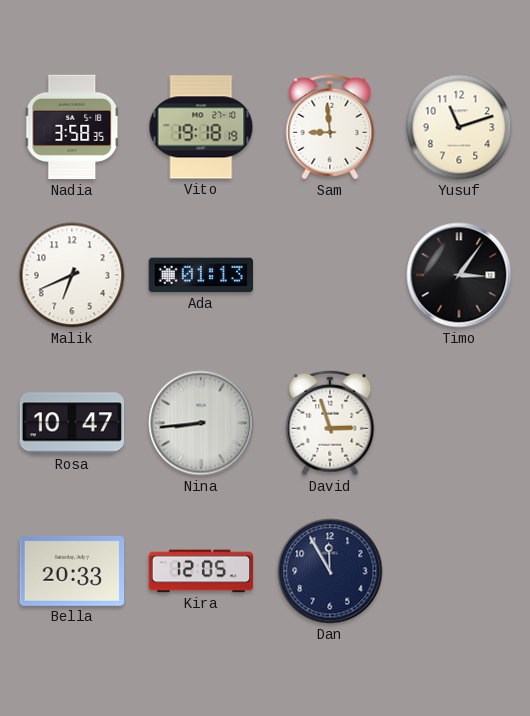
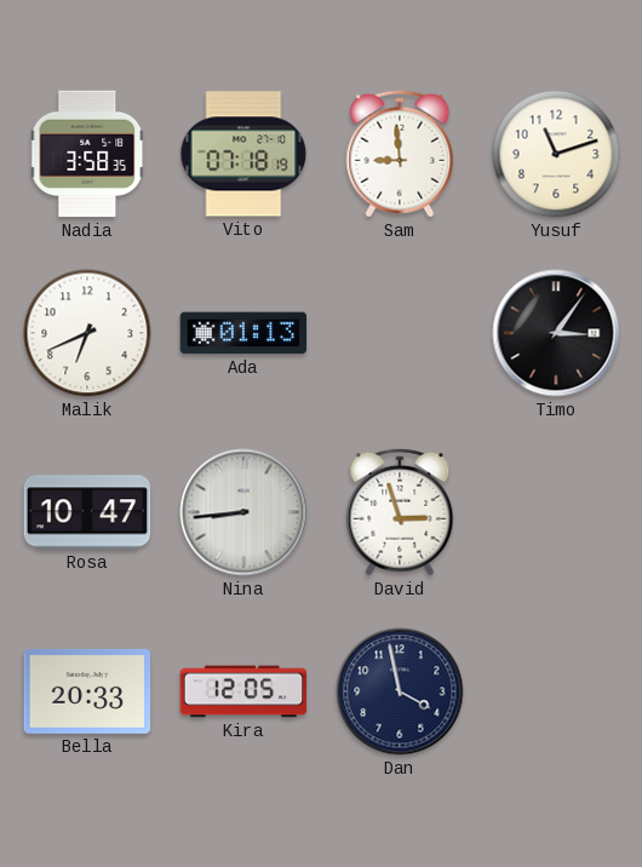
Vito: 19:18 -> 07:18 (243, 154)
Dan: 11:55 -> 3:58 (400, 691)
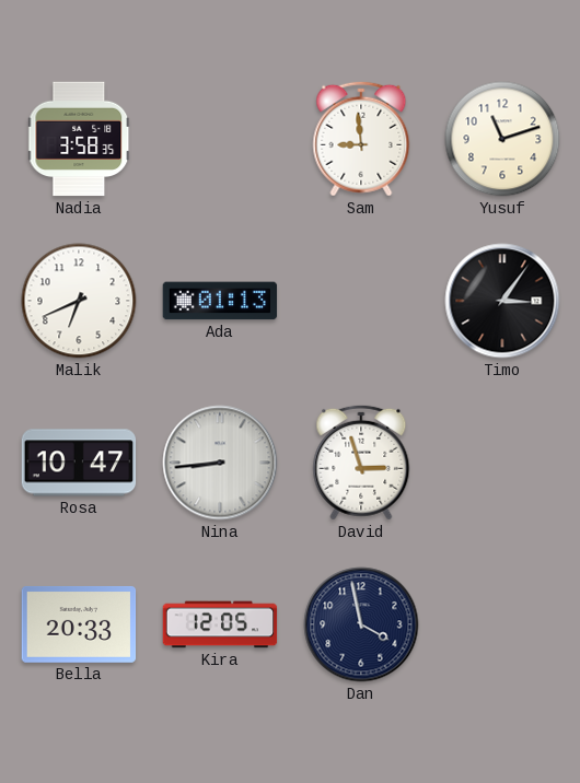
Vito: 07:18 -> none (243, 154)
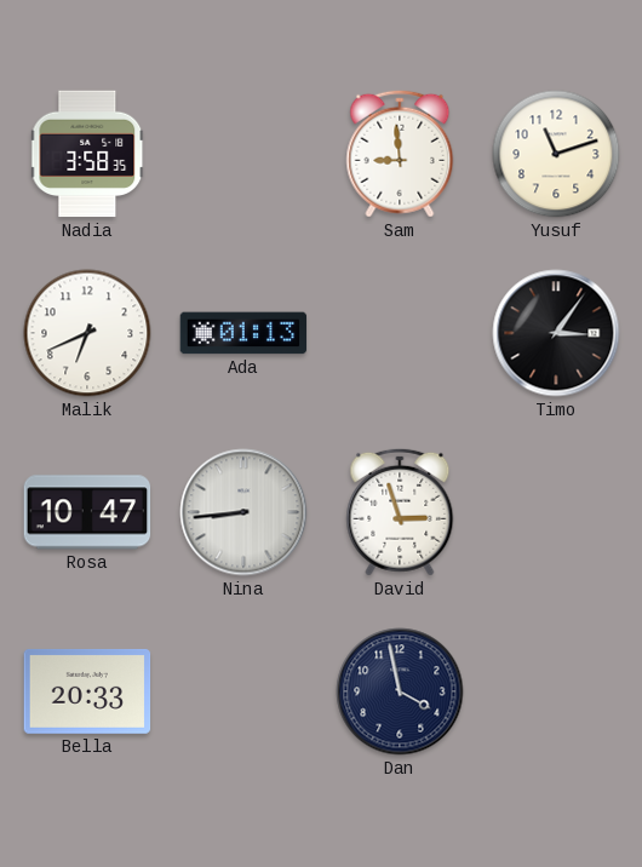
Kira: 12:05 -> none (220, 624)
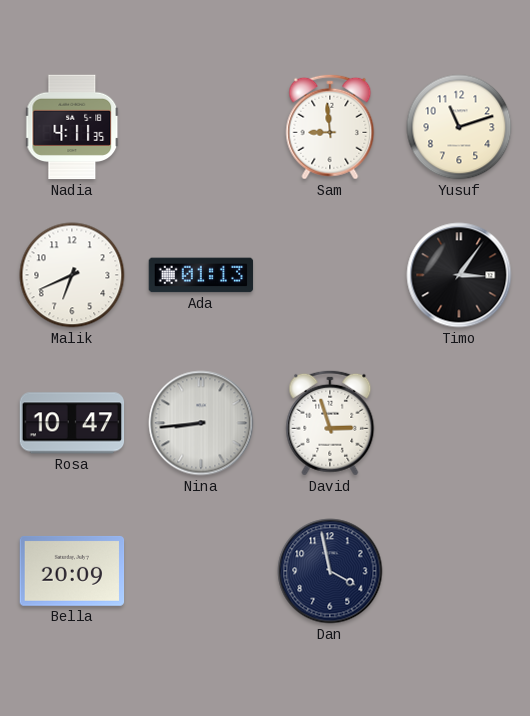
Nadia: 3:58 -> 4:11 (73, 127)
Bella: 20:33 -> 20:09 (72, 571)
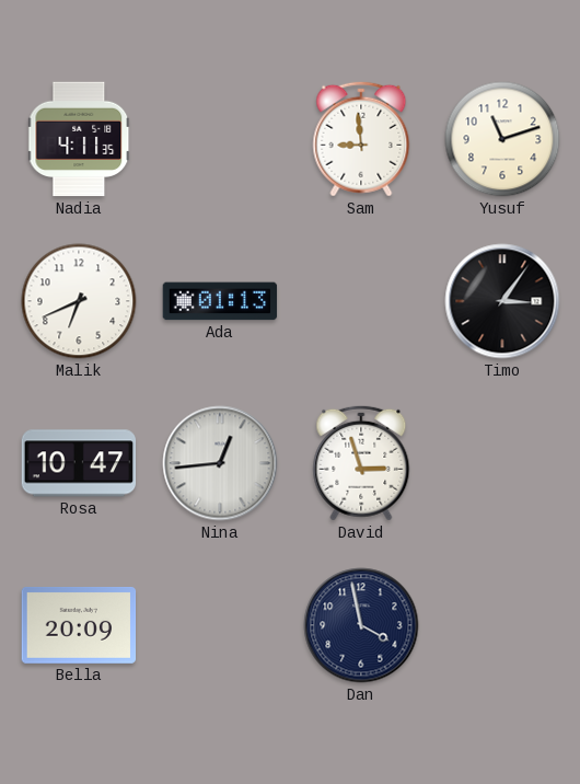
Nina: 8:44 -> 12:44 (220, 463)
